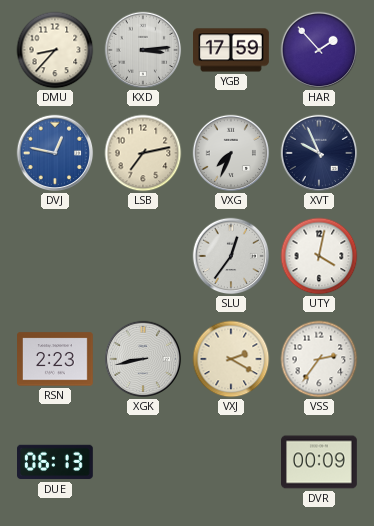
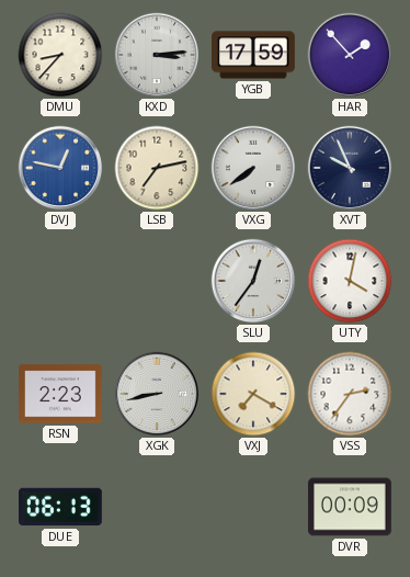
VXG: 7:34 -> 7:39 (253, 168)
VXJ: 2:20 -> 7:20 (253, 394)
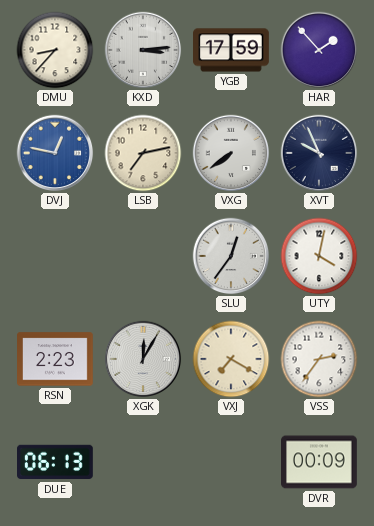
XGK: 8:43 -> 12:05 (143, 359)
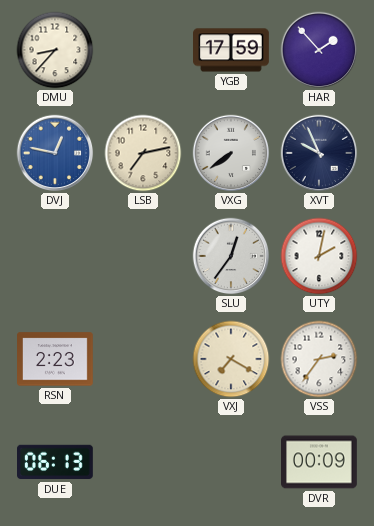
KXD: 3:14 -> none (143, 50)
UTY: 4:02 -> 2:02 (319, 256)
XGK: 12:05 -> none (143, 359)
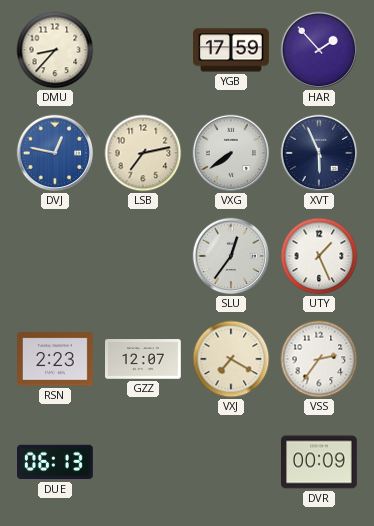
XVT: 9:56 -> 5:56 (319, 153)
UTY: 2:02 -> 1:26 (319, 256)
GZZ: none -> 12:07 (144, 359)
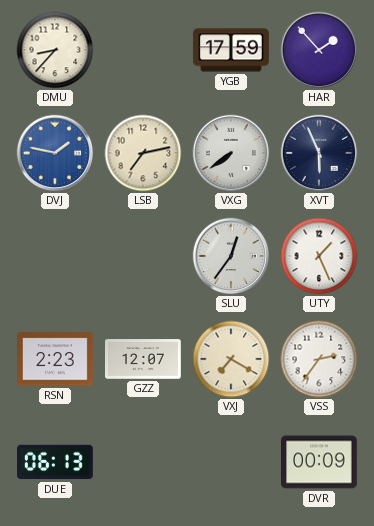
DVJ: 12:47 -> 1:47 (55, 153)
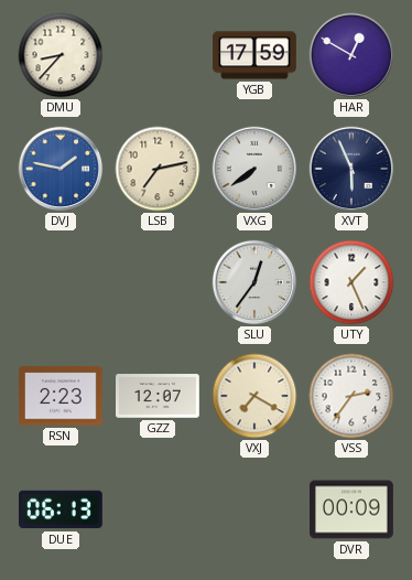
HAR: 1:53 -> 12:50 (351, 55)
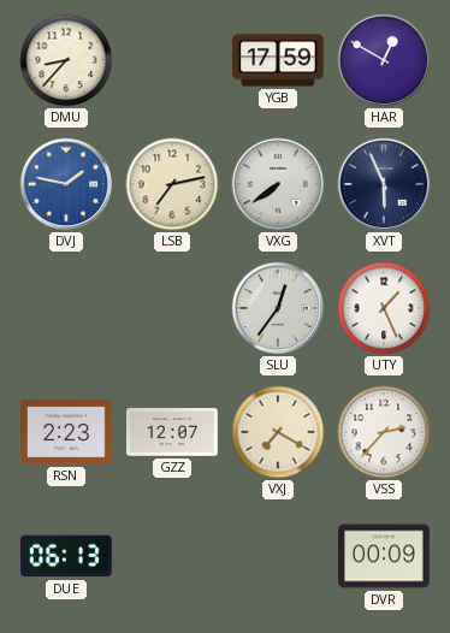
VSS: 2:36 -> 2:37 (384, 432)
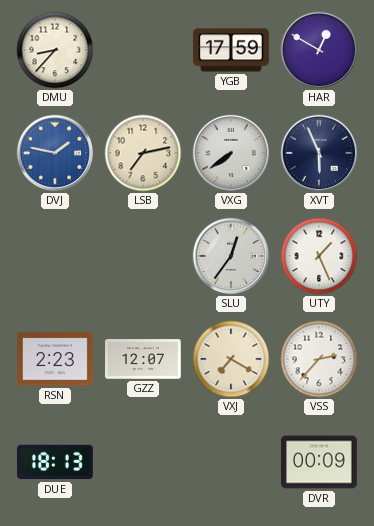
DUE: 06:13 -> 18:13 (56, 462)
